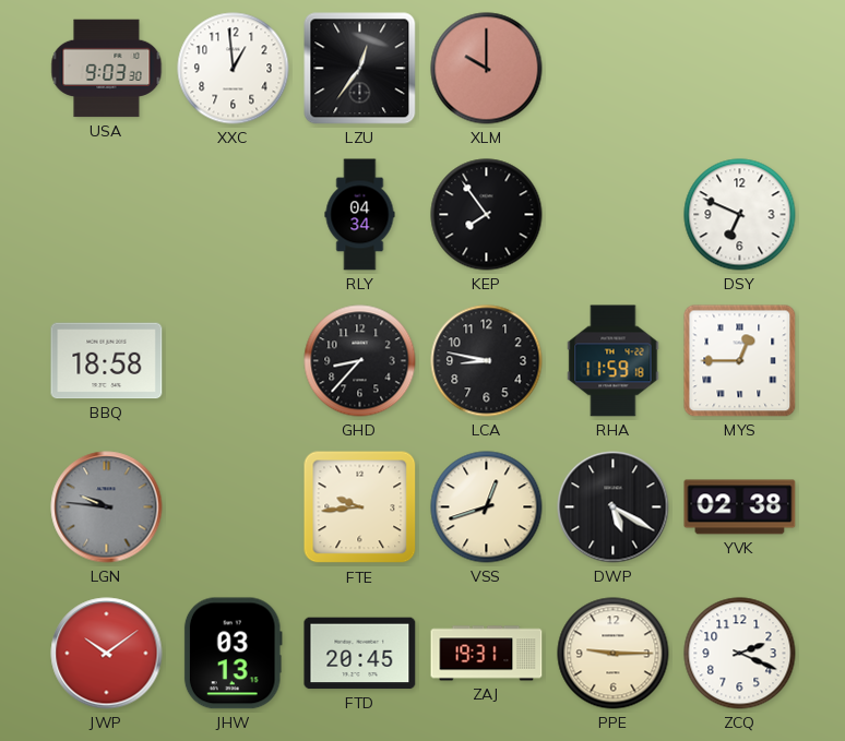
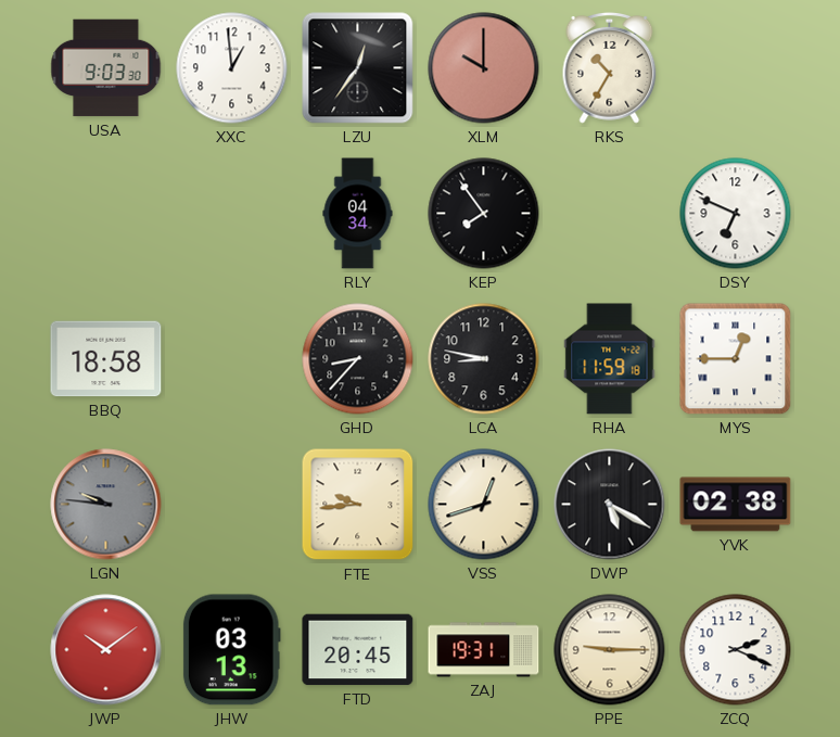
RKS: none -> 10:35 (610, 68)
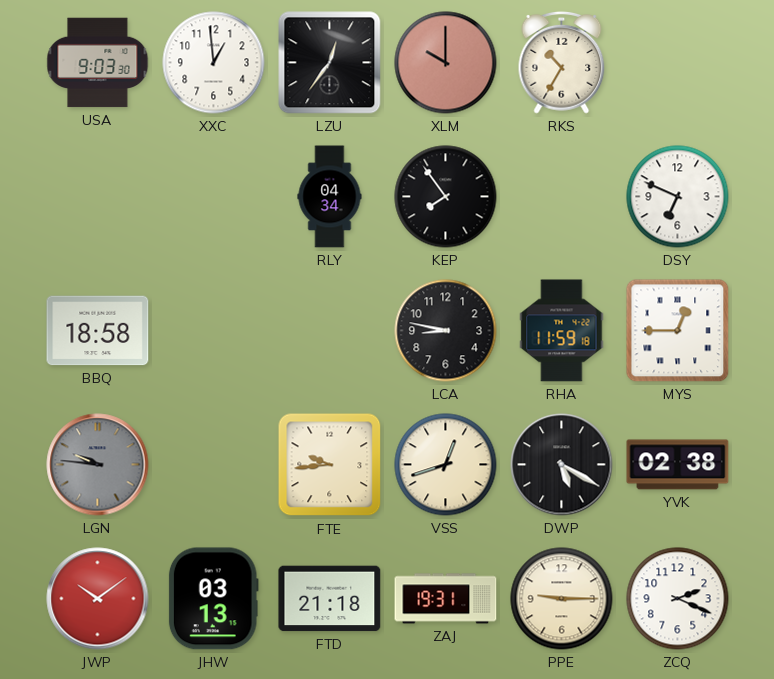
GHD: 8:37 -> none (358, 359)
FTD: 20:45 -> 21:18 (330, 599)
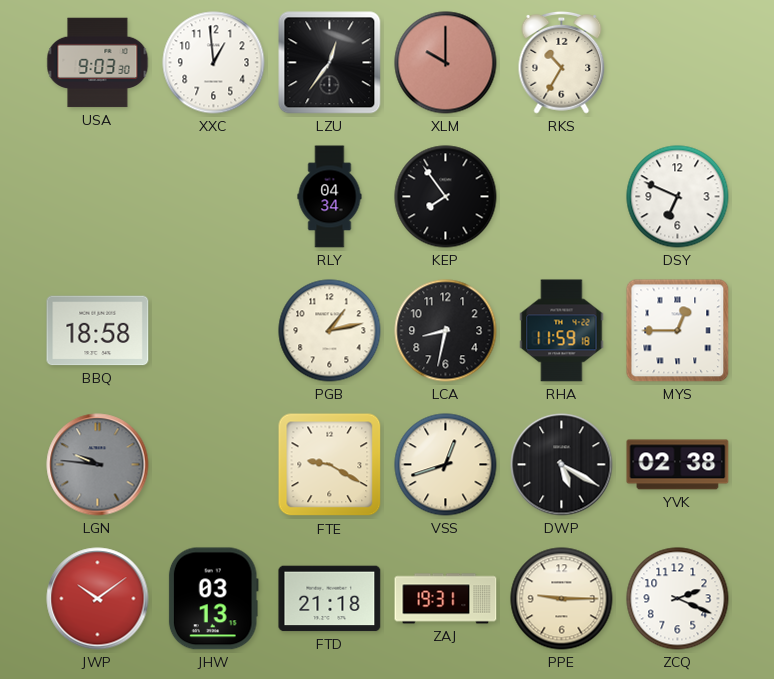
PGB: none -> 1:13 (330, 331)
LCA: 8:47 -> 8:32 (446, 331)
FTE: 9:44 -> 9:20 (330, 465)
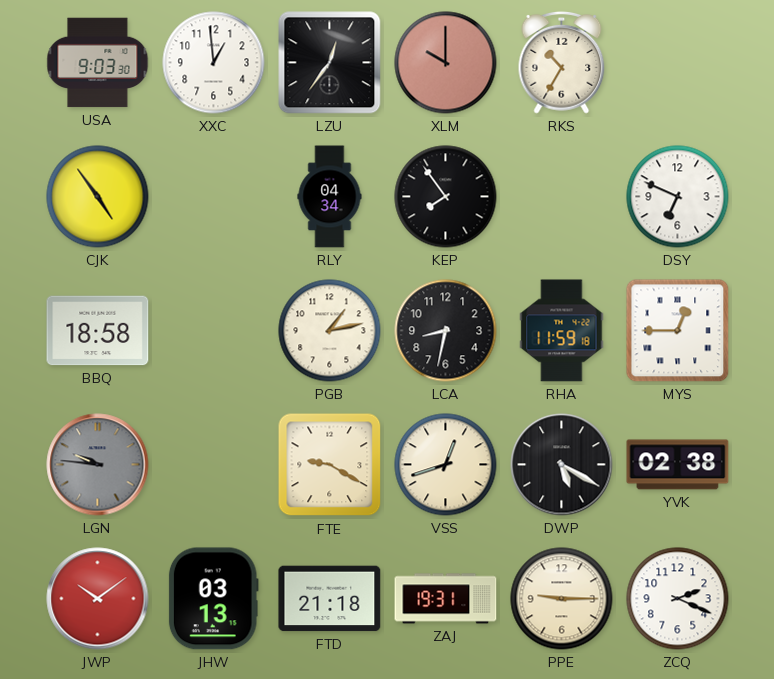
CJK: none -> 4:54 (98, 197)
